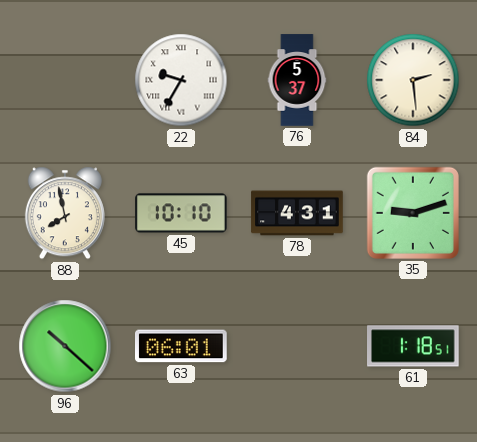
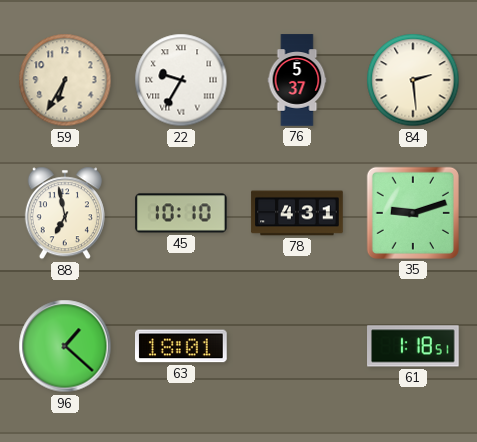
59: none -> 6:35 (65, 80)
88: 7:58 -> 6:58 (65, 213)
96: 10:22 -> 1:22 (65, 346)
63: 06:01 -> 18:01 (181, 346)
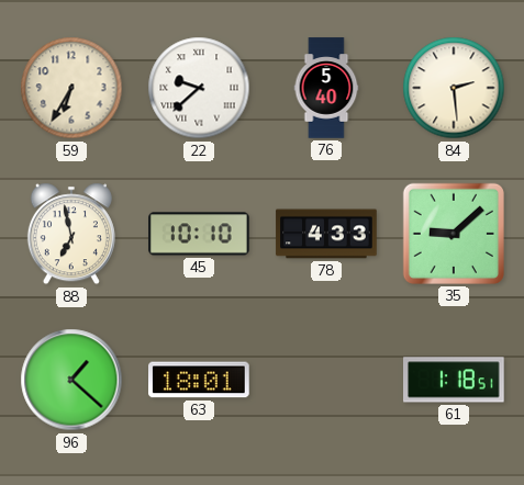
22: 9:35 -> 9:38 (199, 88)
76: 5:37 -> 5:40 (326, 88)
78: 4:31 -> 4:33 (326, 234)
35: 9:12 -> 9:08 (454, 234)
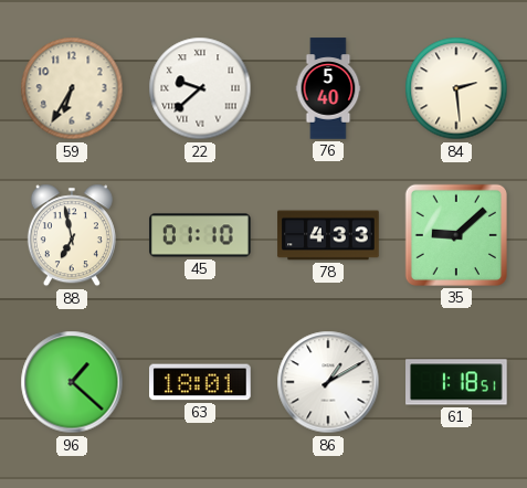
45: 10:10 -> 01:10 (200, 235)
86: none -> 1:10 (328, 382)
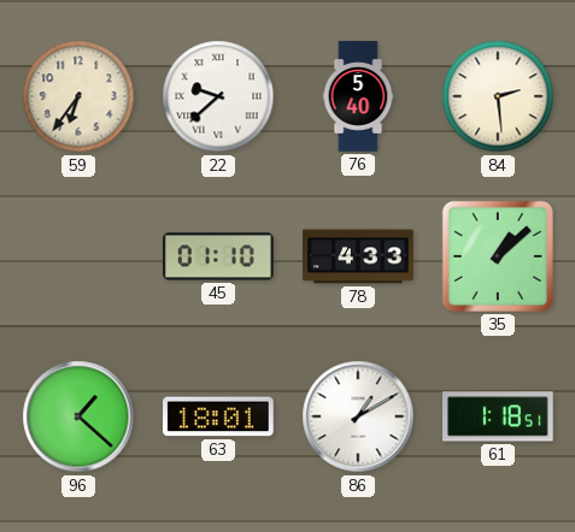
59: 6:35 -> 6:36 (78, 96)
88: 6:58 -> none (72, 235)
35: 9:08 -> 1:08 (498, 256)
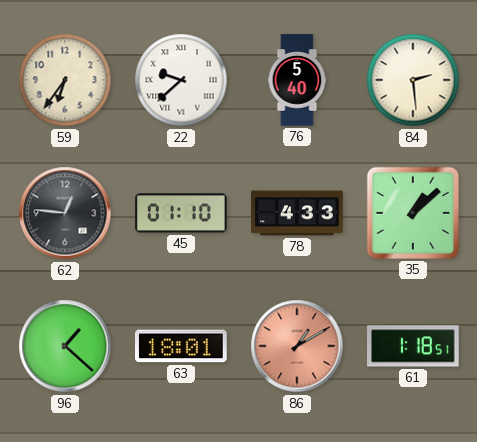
62: none -> 12:46 (65, 213)
86 dial: white -> salmon (297, 346)
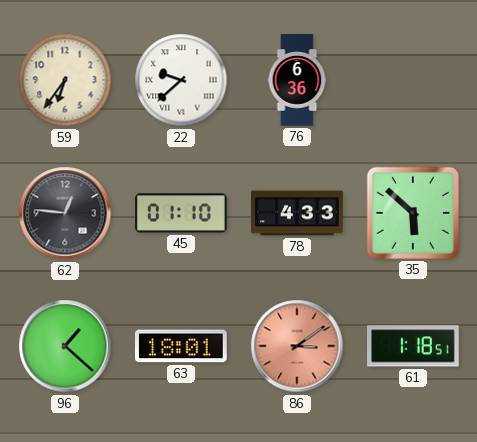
76: 5:40 -> 6:36 (297, 80)
84: 2:29 -> none (413, 80)
35: 1:08 -> 5:52 (413, 213)
86: 1:10 -> 3:09 (297, 346)
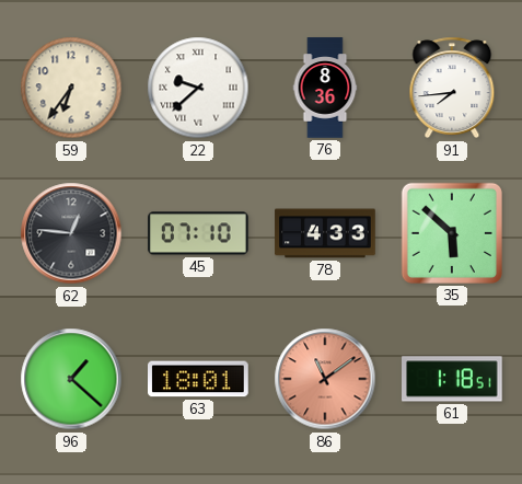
76: 6:36 -> 8:36 (325, 88)
91: none -> 7:44 (452, 88)
45: 01:10 -> 07:10 (198, 233)
86: 3:09 -> 11:09 (325, 379)
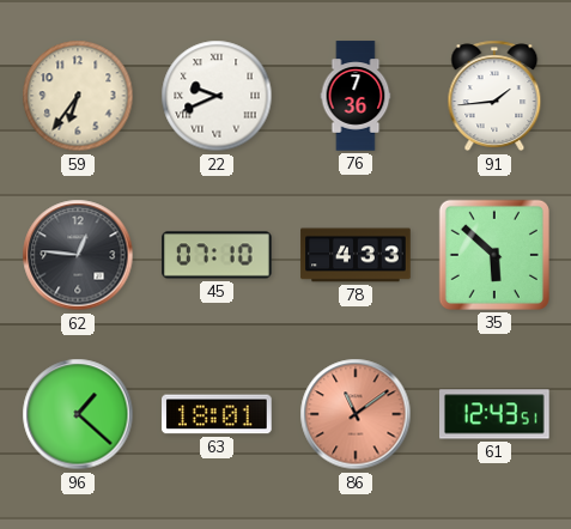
22: 9:38 -> 9:41 (217, 96)
76: 8:36 -> 7:36 (356, 96)
91: 7:44 -> 1:44 (494, 96)
61: 1:18 -> 12:43 (496, 414)
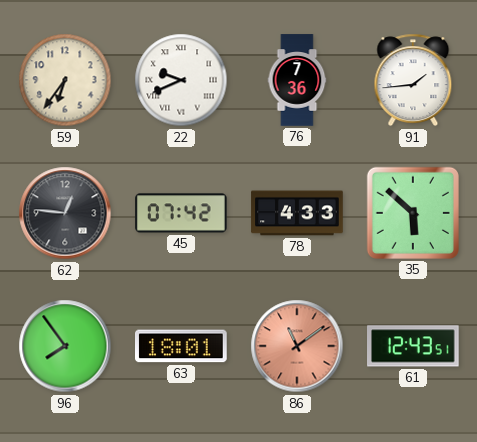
45: 07:10 -> 07:42 (181, 213)
96: 1:22 -> 7:54 (65, 346)
